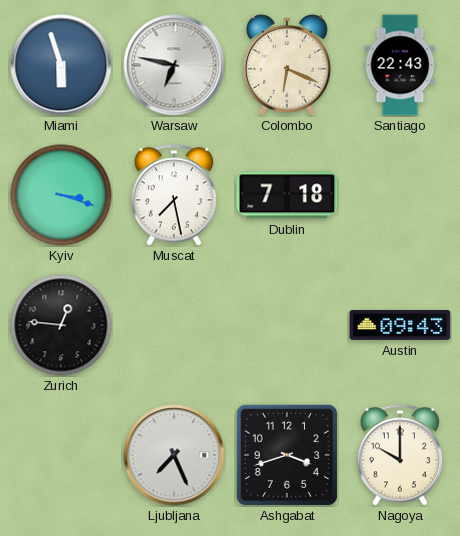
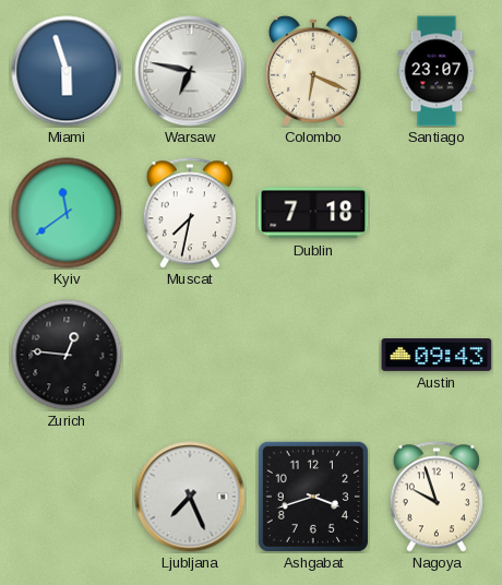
Santiago: 22:43 -> 23:07 (437, 71)
Kyiv: 3:18 -> 11:39 (67, 213)
Muscat: 7:28 -> 7:32 (190, 213)
Nagoya: 10:00 -> 9:57 (437, 497)
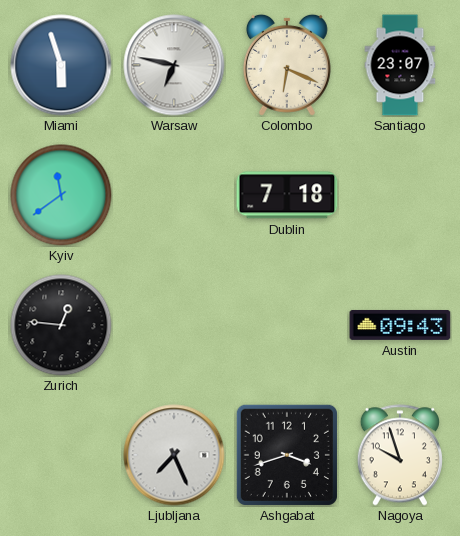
Muscat: 7:32 -> none (190, 213)
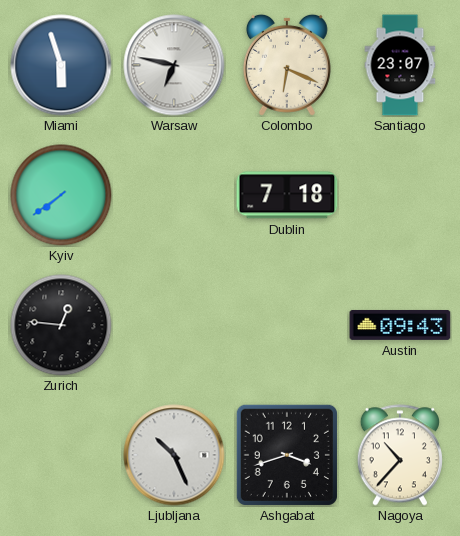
Kyiv: 11:39 -> 7:39 (61, 195)
Ljubljana: 7:26 -> 10:26 (174, 455)
Nagoya: 9:57 -> 10:37 (400, 455)
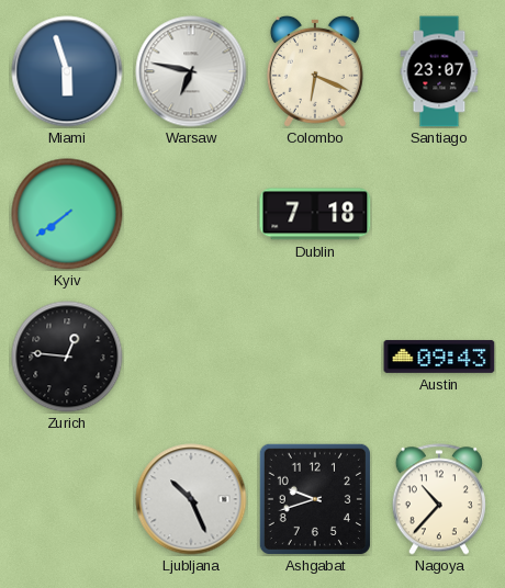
Ashgabat: 3:42 -> 9:42 (315, 499)
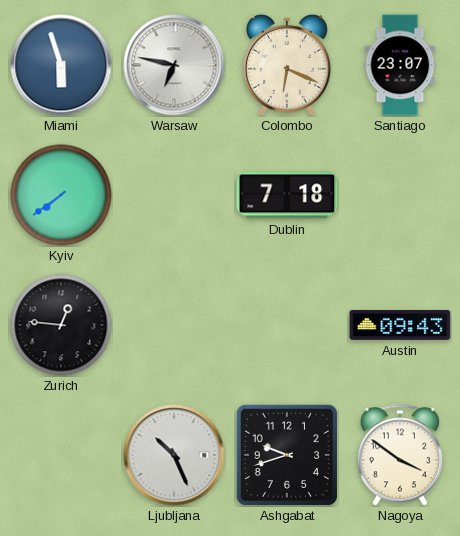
Nagoya: 10:37 -> 3:51 (400, 455)
